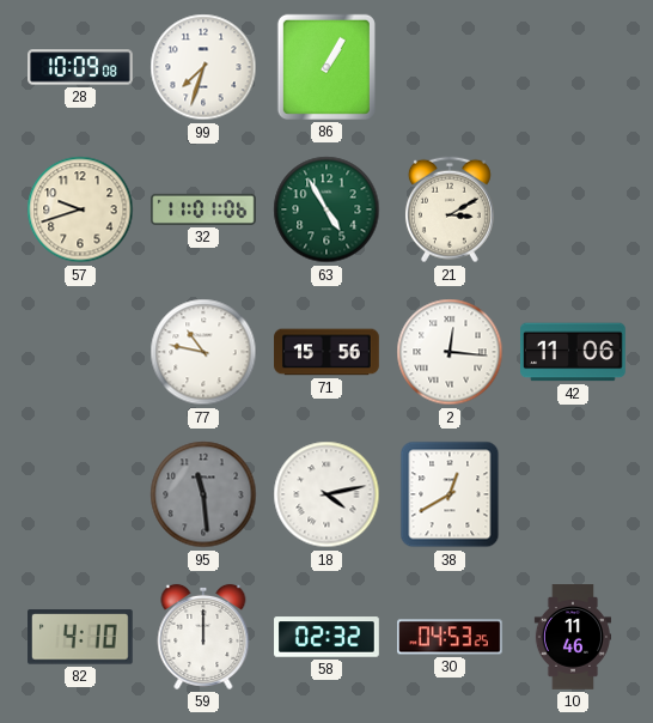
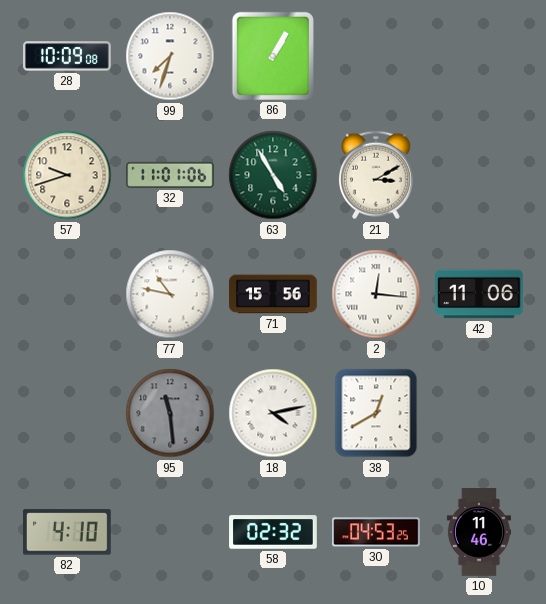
59: 12:00 -> none (203, 637)
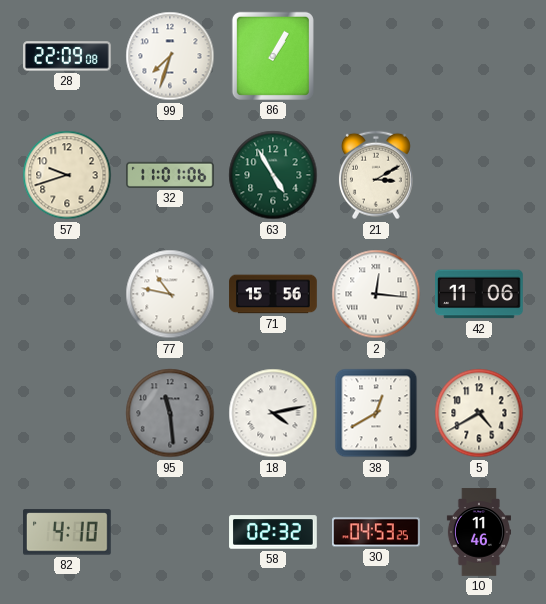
28: 10:09 -> 22:09 (67, 56)
5: none -> 4:40 (479, 413)
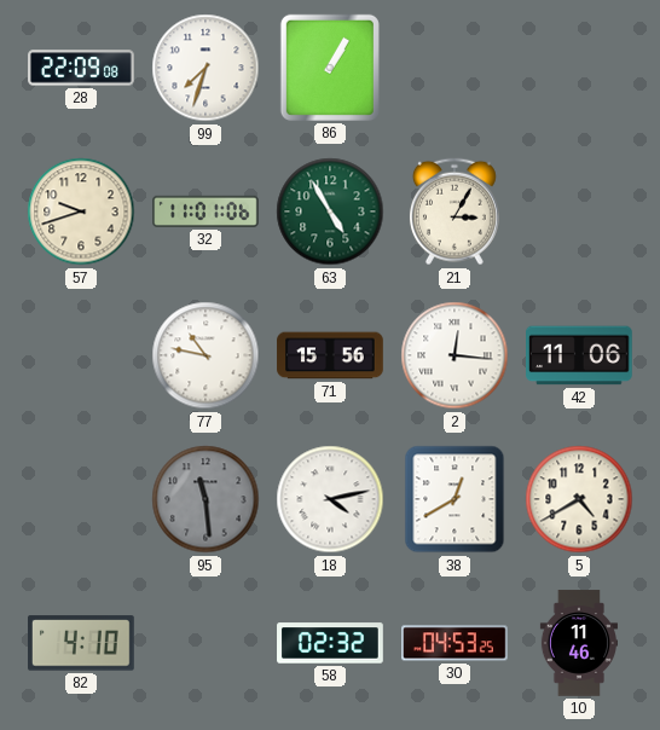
21: 3:10 -> 3:05 (455, 212)
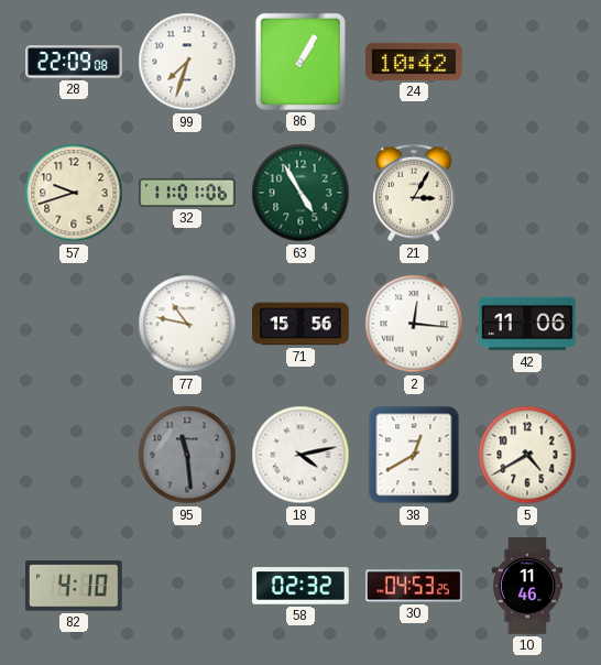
24: none -> 10:42 (415, 62)
